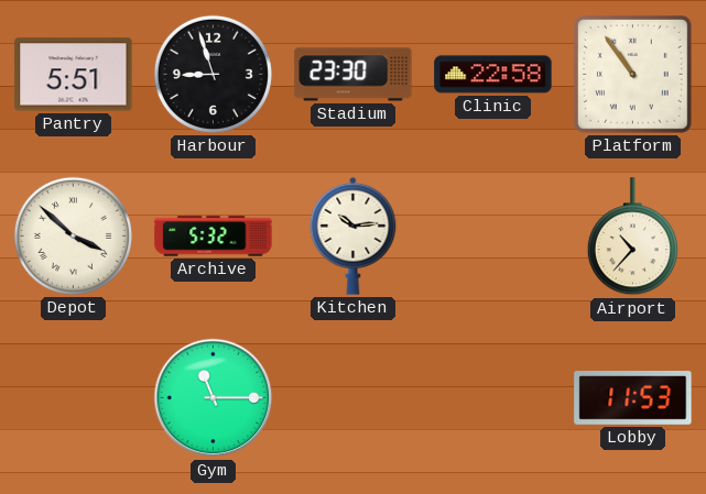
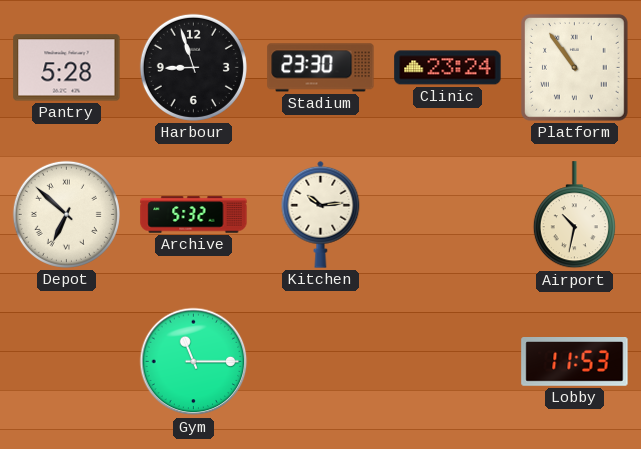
Pantry: 5:51 -> 5:28 (67, 68)
Clinic: 22:58 -> 23:24 (448, 68)
Depot: 3:52 -> 6:52 (66, 214)
Airport: 10:37 -> 10:32 (574, 215)
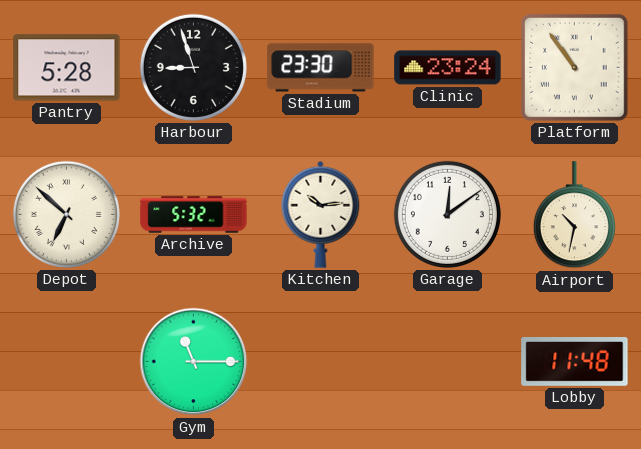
Garage: none -> 12:09 (447, 214)
Lobby: 11:53 -> 11:48 (575, 362)
